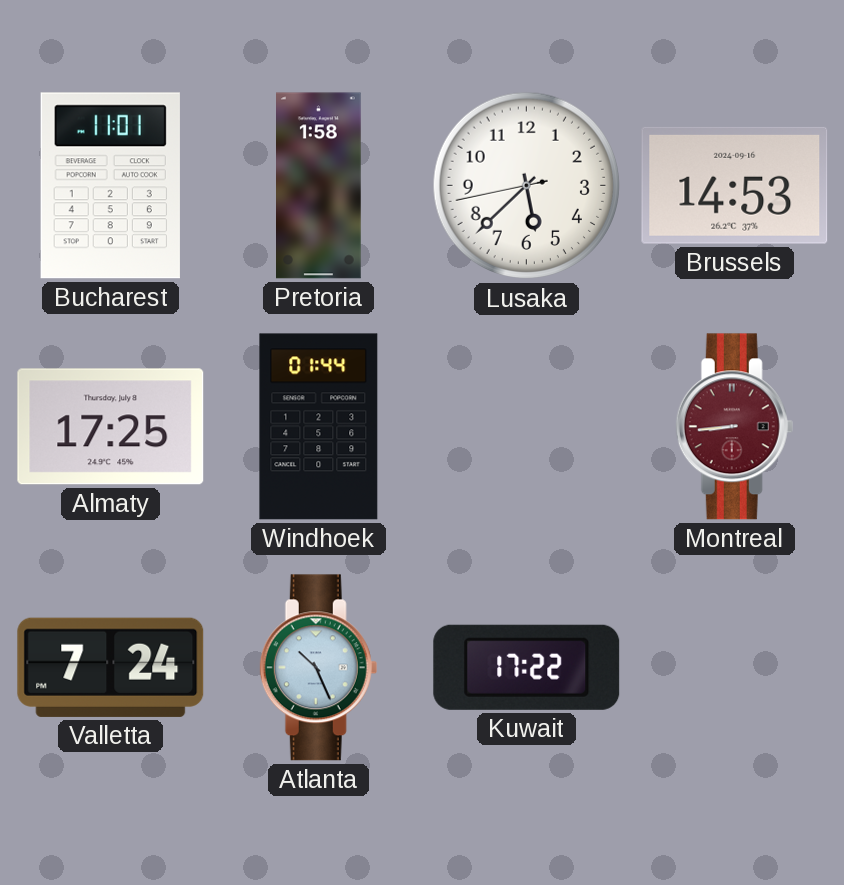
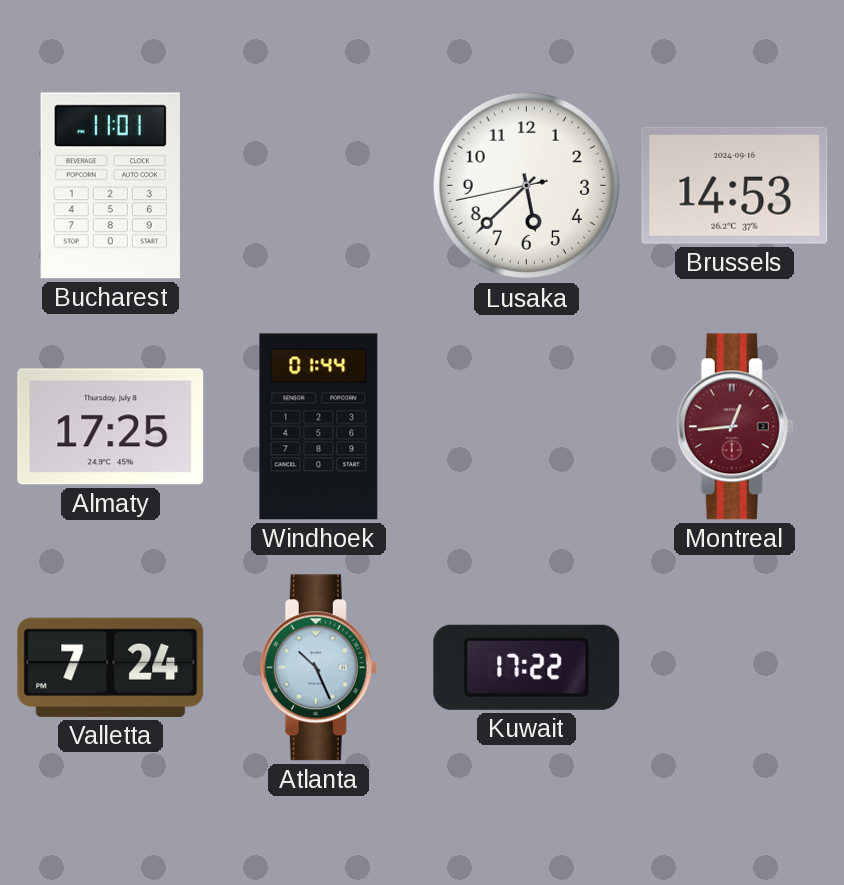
Pretoria: 1:58 -> none (319, 186)
Montreal: 8:44 -> 12:44 (735, 427)
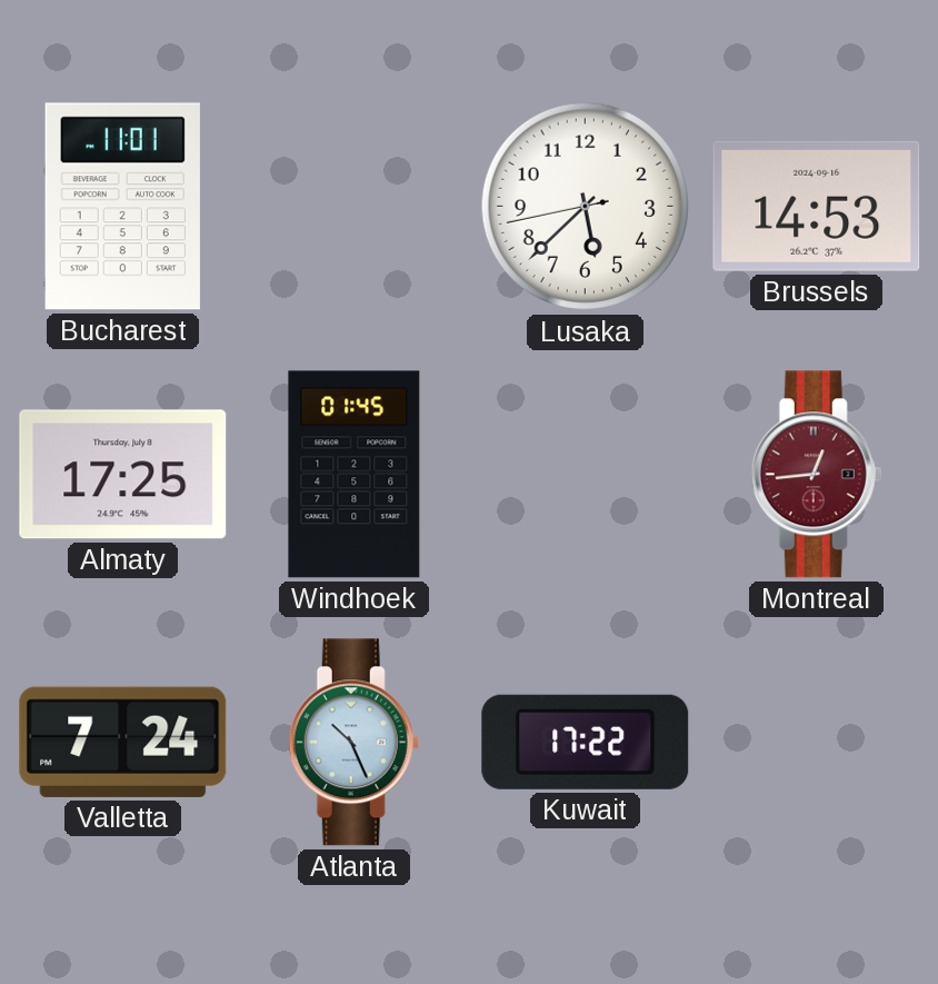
Windhoek: 01:44 -> 01:45 (355, 475)
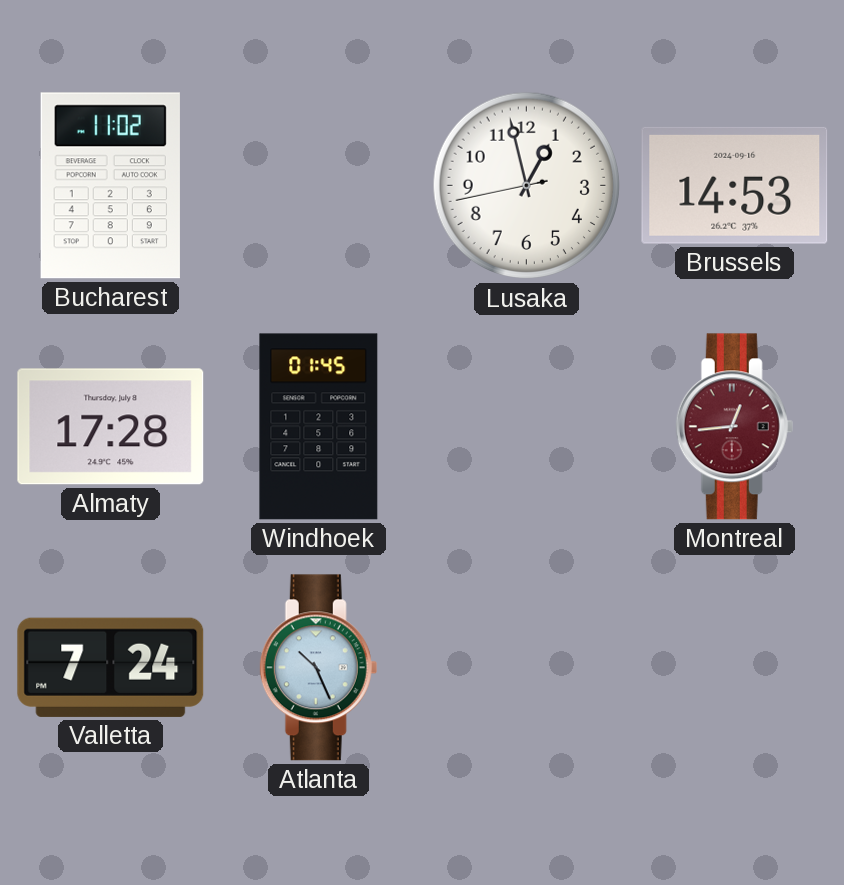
Bucharest: 11:01 -> 11:02 (110, 186)
Lusaka: 5:37 -> 12:57 (527, 186)
Almaty: 17:25 -> 17:28 (111, 427)
Kuwait: 17:22 -> none (586, 742)
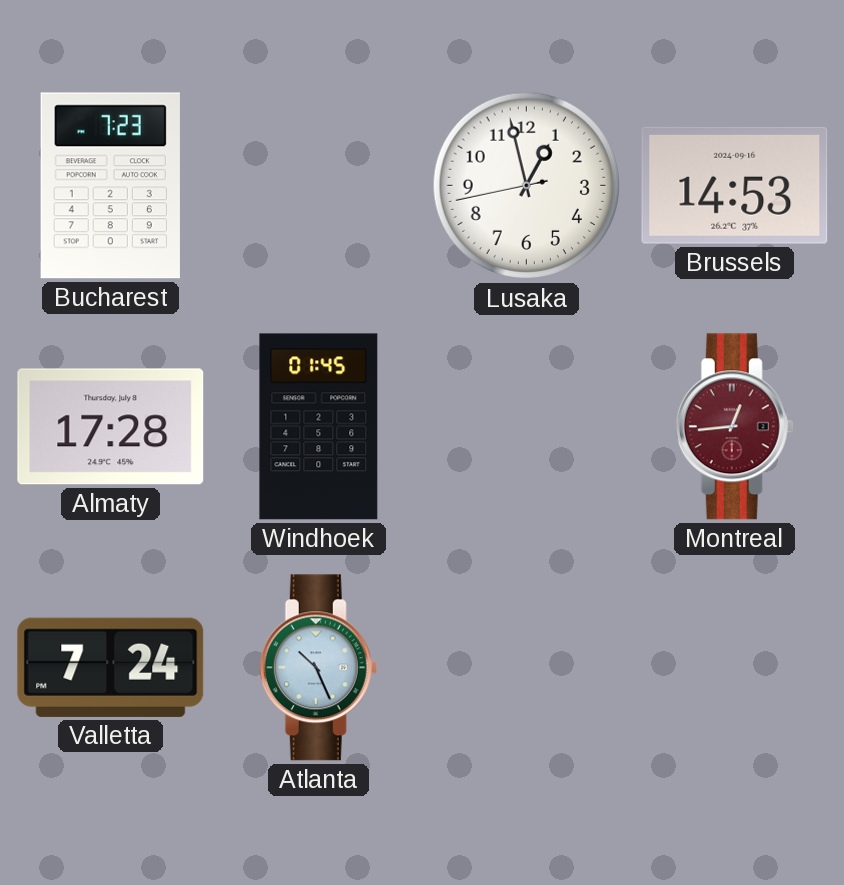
Bucharest: 11:02 -> 7:23 (110, 186)
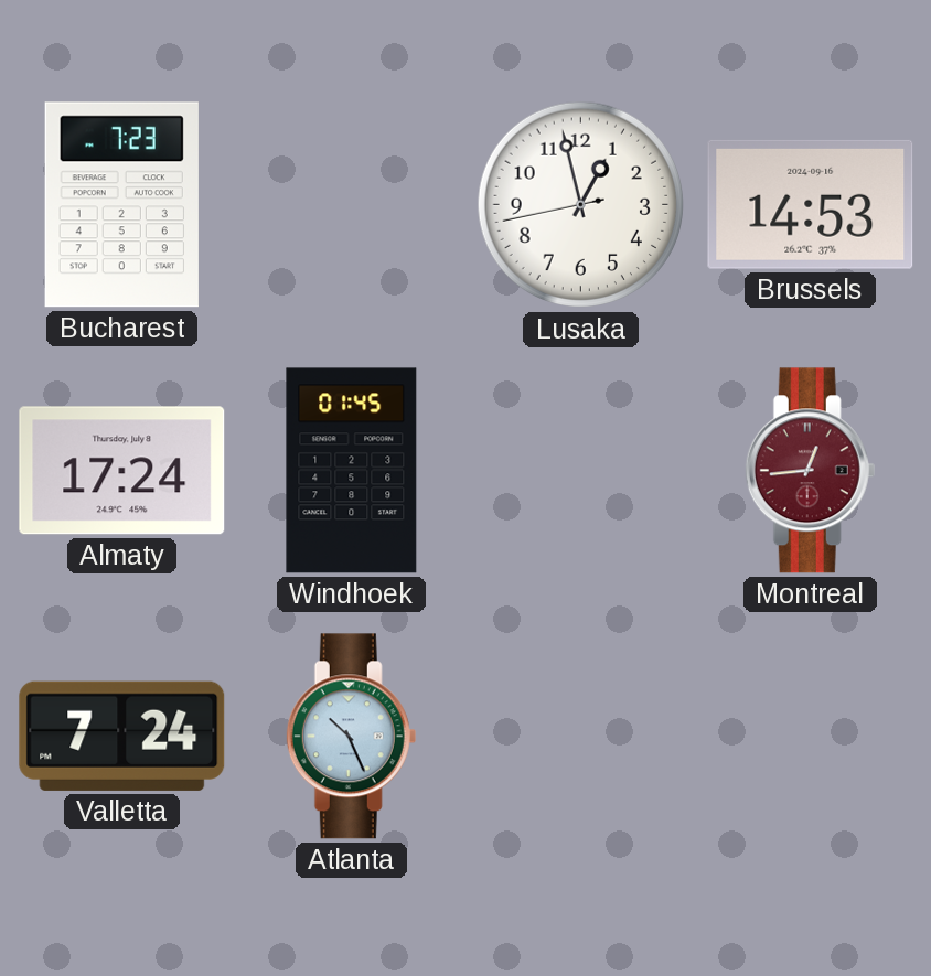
Almaty: 17:28 -> 17:24 (122, 471)
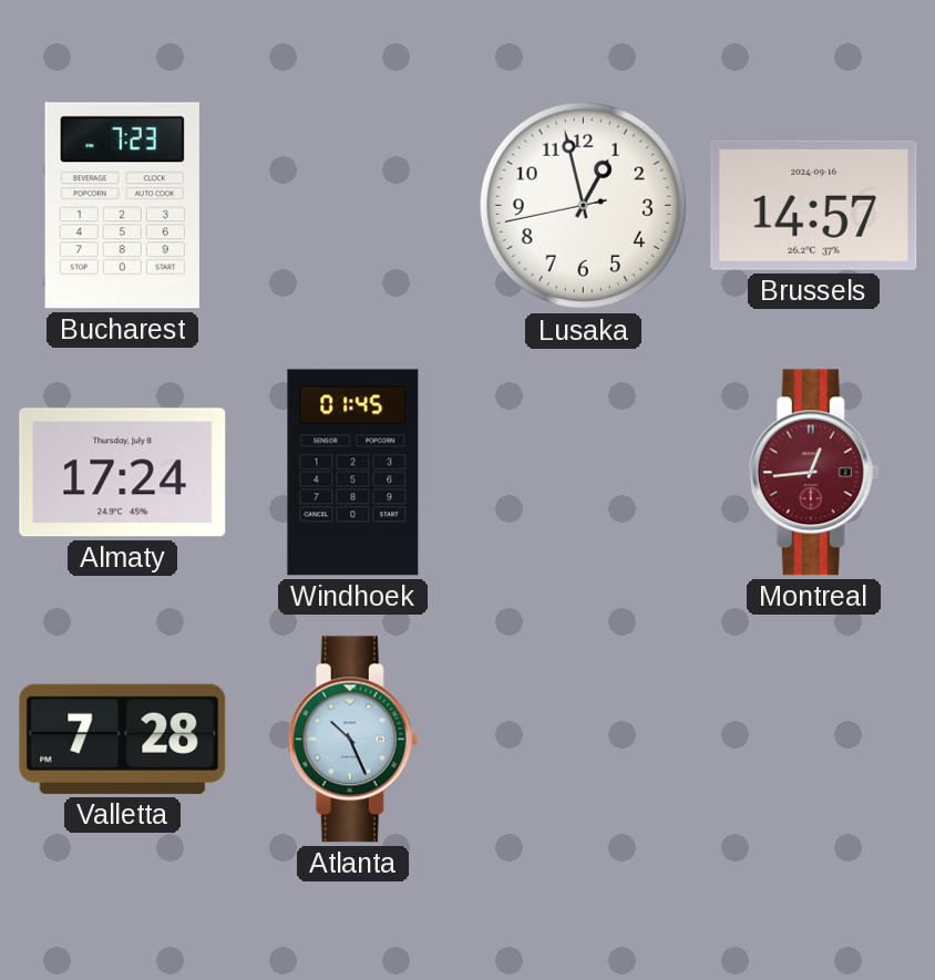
Brussels: 14:53 -> 14:57 (814, 205)
Valletta: 7:24 -> 7:28 (123, 739)
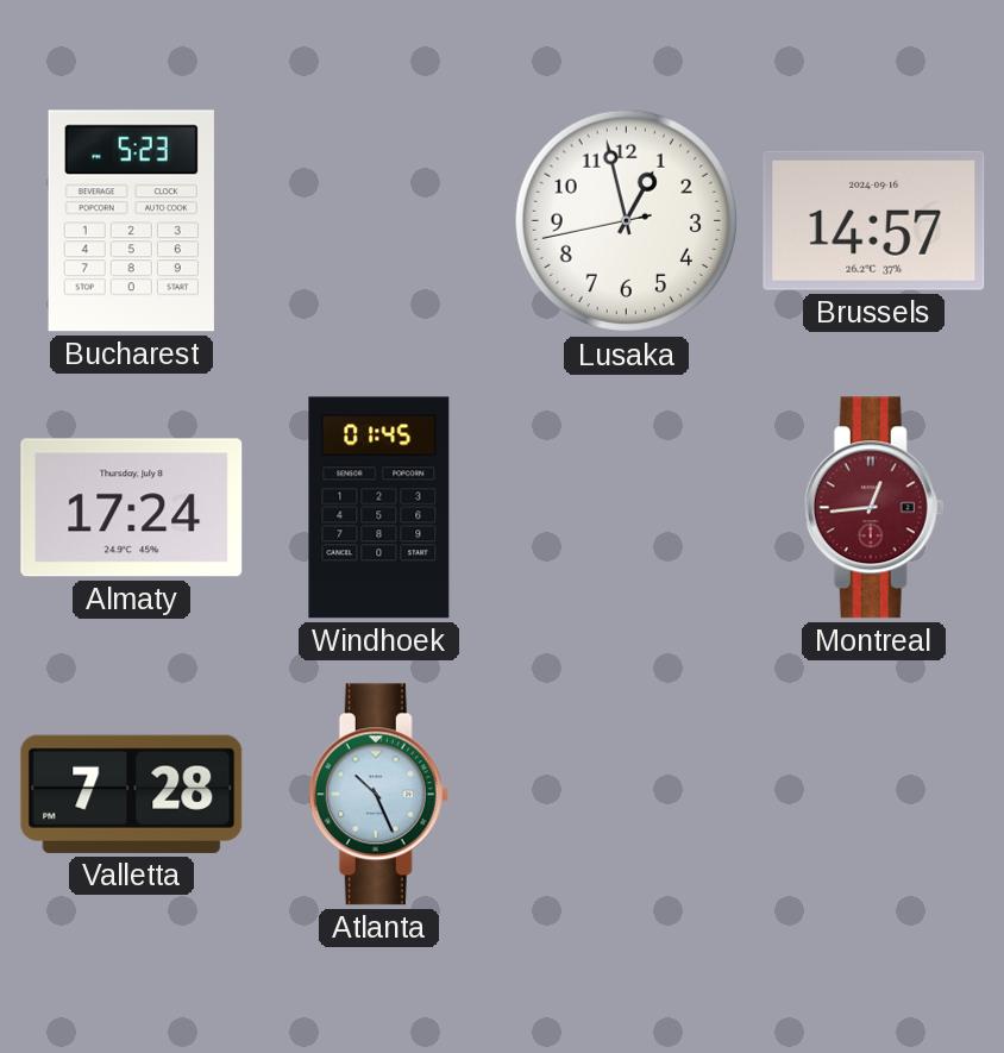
Bucharest: 7:23 -> 5:23 (131, 221)
